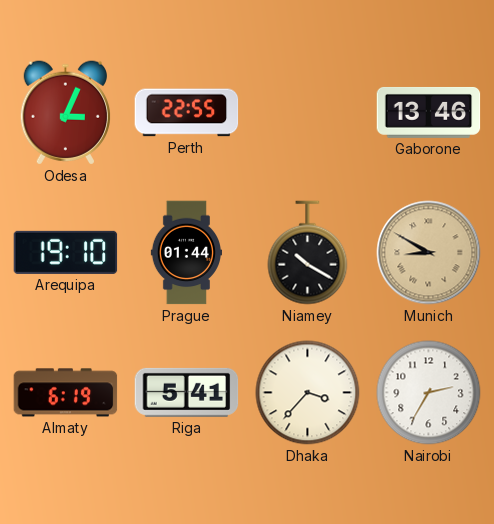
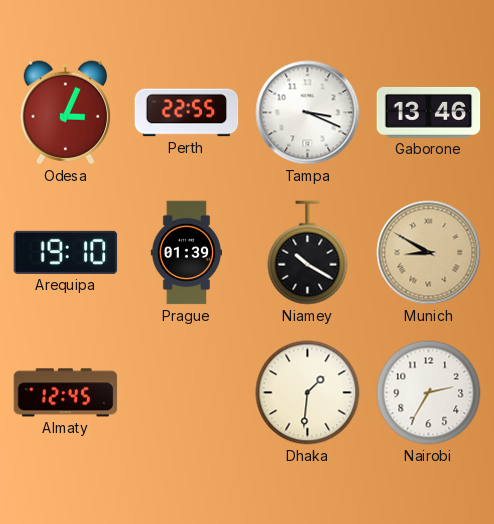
Tampa: none -> 3:19 (308, 113)
Prague: 01:44 -> 01:39 (186, 253)
Almaty: 6:19 -> 12:45 (66, 393)
Riga: 5:41 -> none (187, 392)
Dhaka: 3:37 -> 1:31 (308, 393)
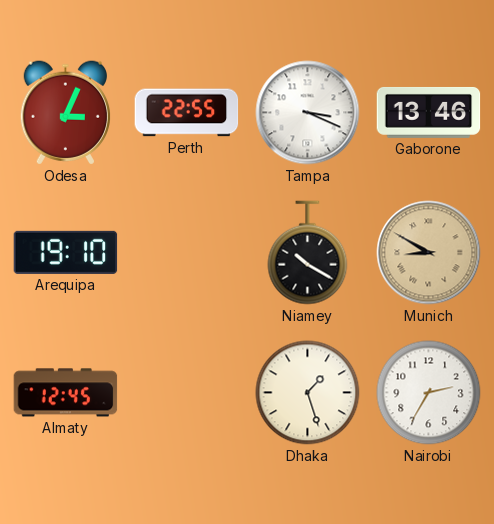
Prague: 01:39 -> none (186, 253)
Dhaka: 1:31 -> 1:27 (308, 393)
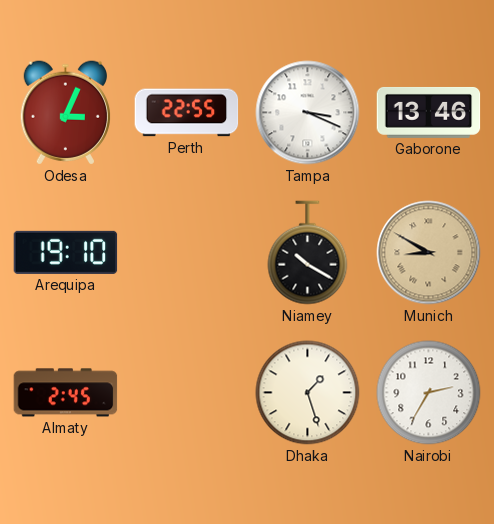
Almaty: 12:45 -> 2:45 (66, 393)
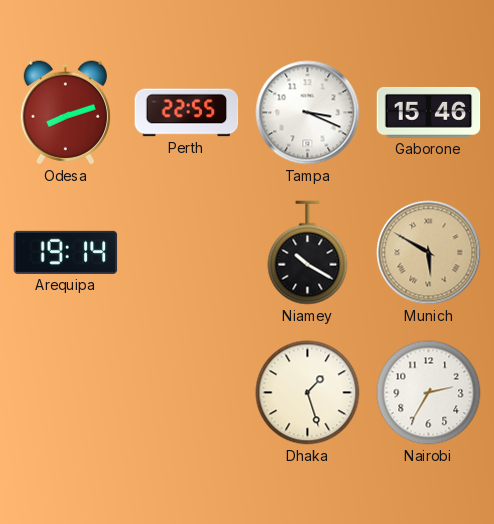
Odesa: 3:04 -> 8:12 (65, 113)
Gaborone: 13:46 -> 15:46 (429, 112)
Arequipa: 19:10 -> 19:14 (66, 252)
Munich: 8:50 -> 5:50 (429, 253)
Almaty: 2:45 -> none (66, 393)
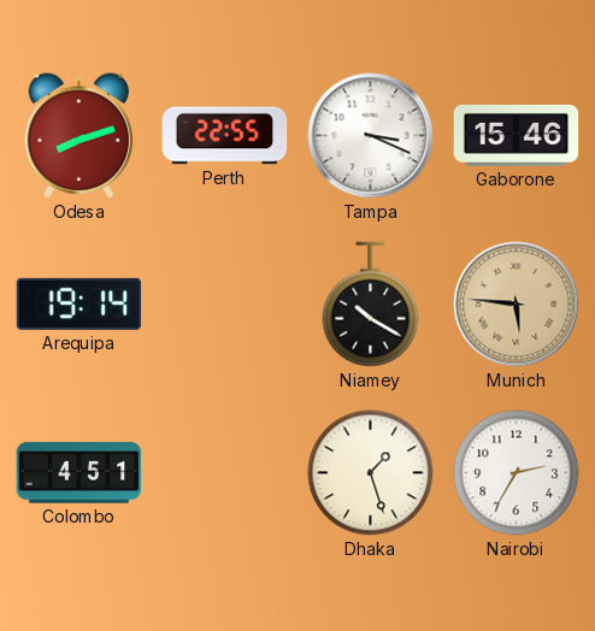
Munich: 5:50 -> 5:46 (517, 305)
Colombo: none -> 4:51 (79, 473)
